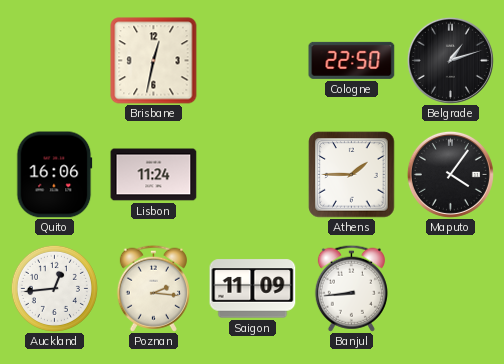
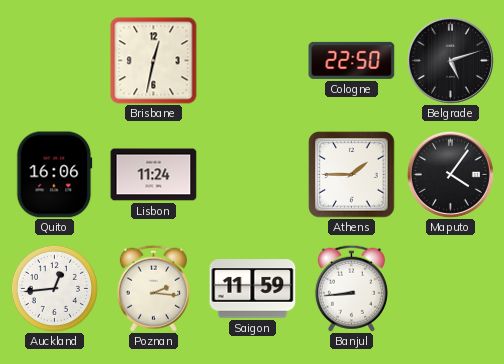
Belgrade: 1:12 -> 5:12 (450, 60)
Saigon: 11:09 -> 11:59 (253, 289)
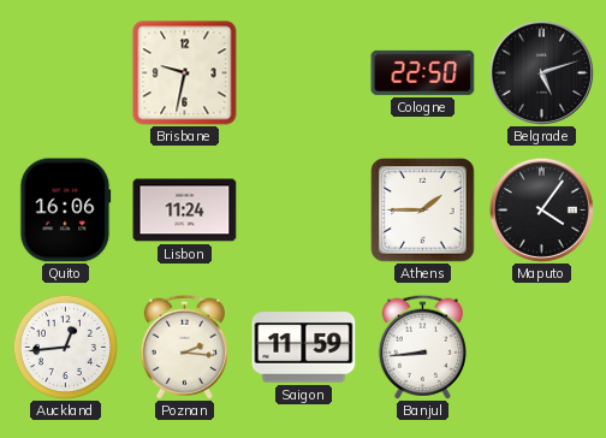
Brisbane: 12:32 -> 9:32 (185, 73)
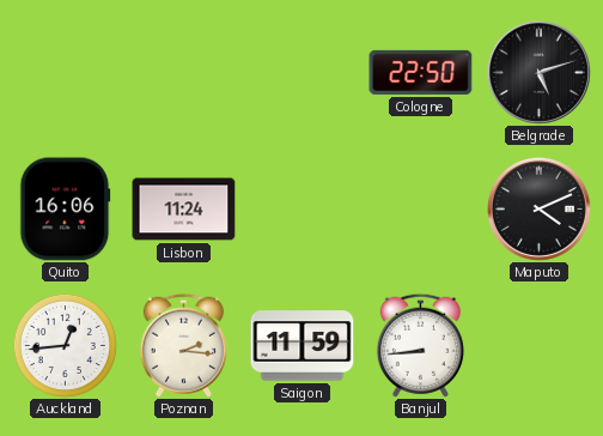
Brisbane: 9:32 -> none (185, 73)
Athens: 1:45 -> none (423, 211)
Maputo: 4:06 -> 4:11 (538, 208)
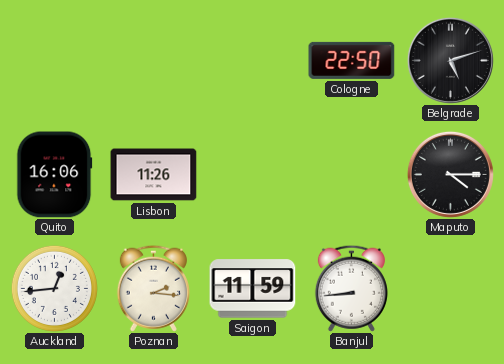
Lisbon: 11:24 -> 11:26 (154, 175)
Maputo: 4:11 -> 4:15 (450, 174)
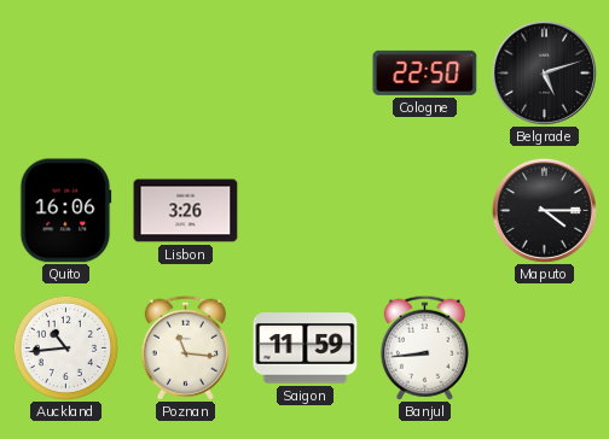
Lisbon: 11:26 -> 3:26 (186, 211)
Auckland: 12:44 -> 10:44 (65, 347)
Poznan: 2:16 -> 11:16 (185, 347)
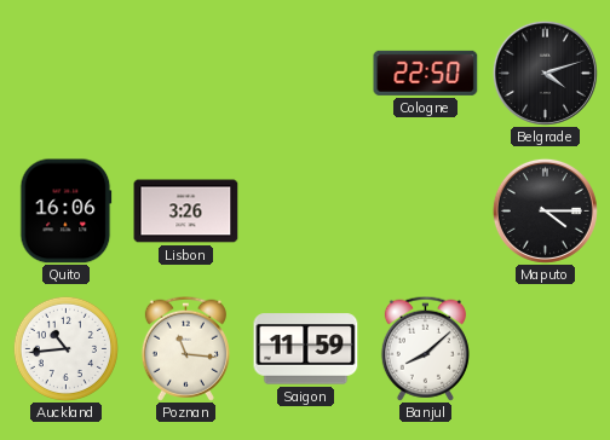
Belgrade: 5:12 -> 4:12 (545, 73)
Banjul: 8:44 -> 8:08 (425, 348)
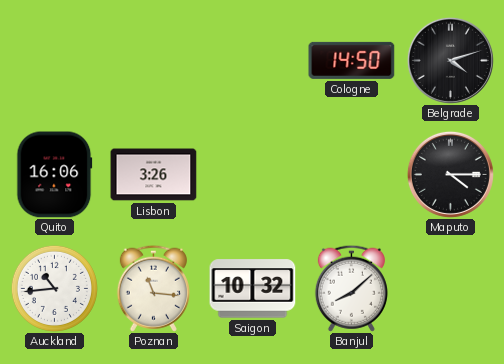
Cologne: 22:50 -> 14:50 (352, 60)
Saigon: 11:59 -> 10:32 (253, 289)
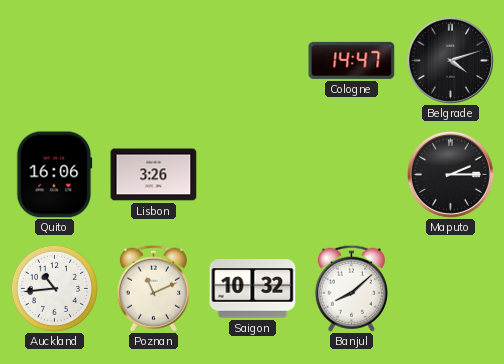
Cologne: 14:50 -> 14:47 (352, 60)
Maputo: 4:15 -> 2:15 (450, 174)
Poznan: 11:16 -> 11:11 (153, 288)
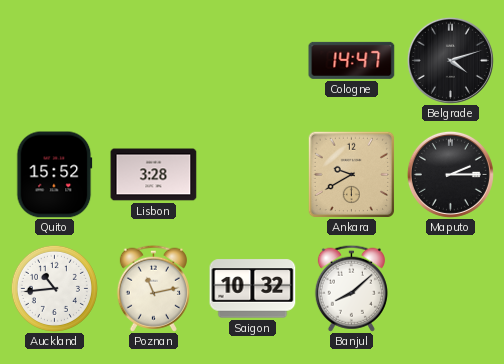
Quito: 16:06 -> 15:52 (55, 175)
Lisbon: 3:26 -> 3:28 (154, 175)
Ankara: none -> 9:40 (351, 174)
Poznan: 11:11 -> 11:13 (153, 288)
